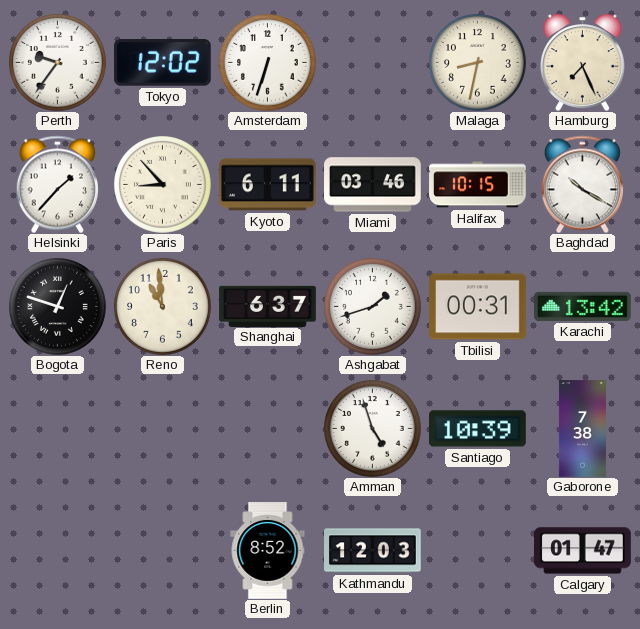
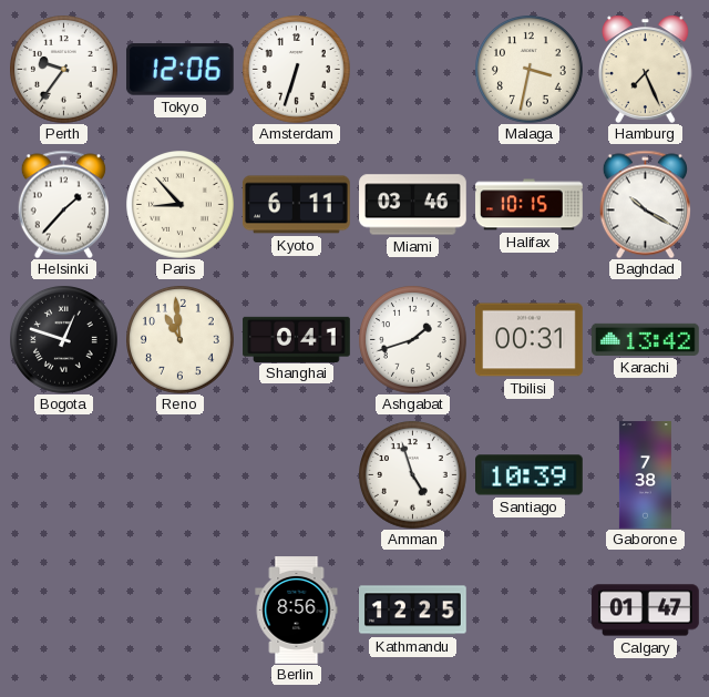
Tokyo: 12:02 -> 12:06 (179, 70)
Malaga: 8:32 -> 3:32 (530, 70)
Shanghai: 6:37 -> 0:41 (297, 339)
Berlin: 8:52 -> 8:56 (297, 611)
Kathmandu: 12:03 -> 12:25 (413, 611)
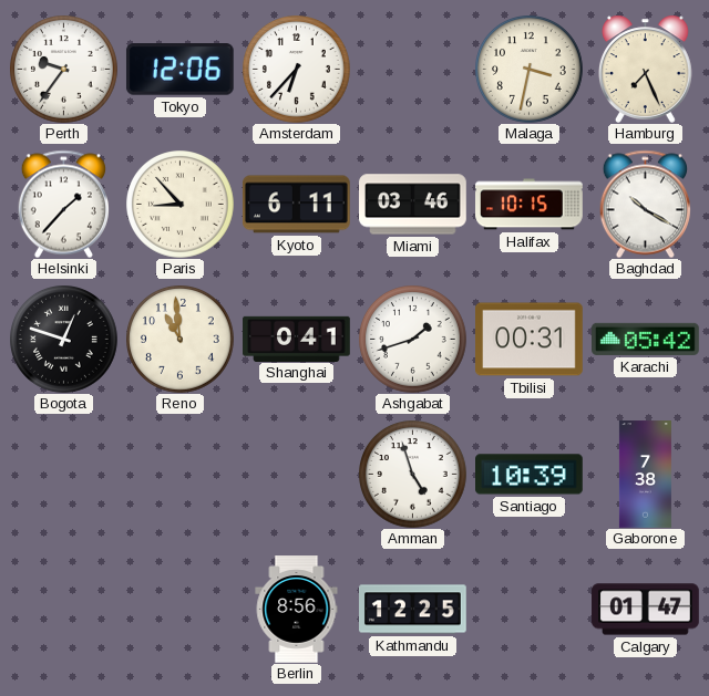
Amsterdam: 6:33 -> 6:37 (297, 70)
Karachi: 13:42 -> 05:42 (646, 339)
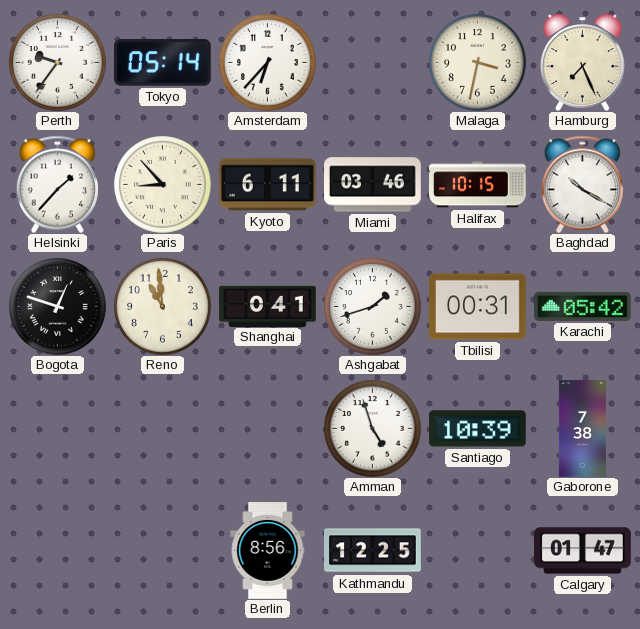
Tokyo: 12:06 -> 05:14 (162, 63)
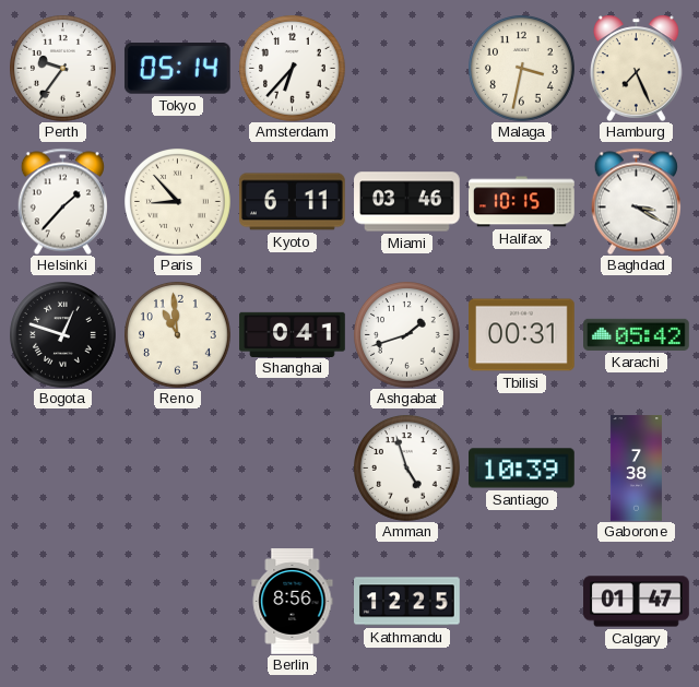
Baghdad: 10:20 -> 3:20 (636, 201)
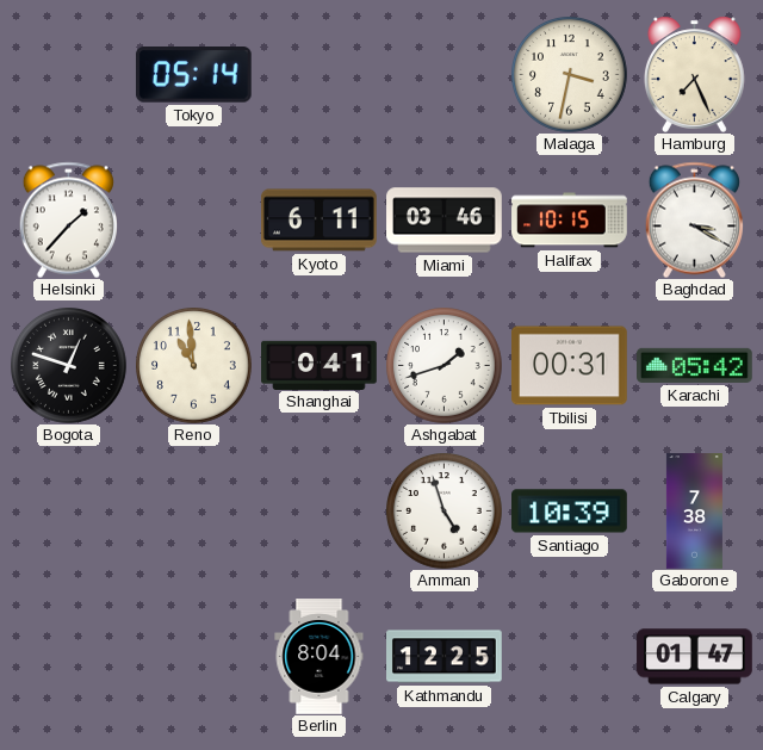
Perth: 9:36 -> none (63, 69)
Amsterdam: 6:37 -> none (293, 69)
Paris: 8:53 -> none (178, 202)
Berlin: 8:56 -> 8:04 (320, 657)
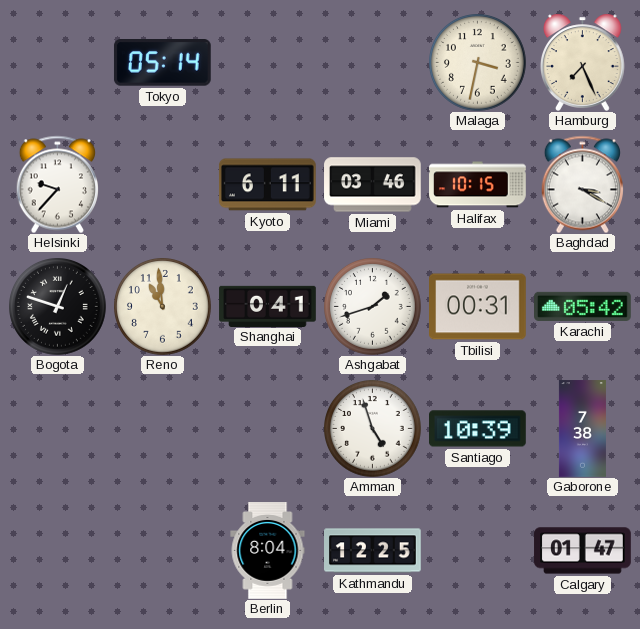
Helsinki: 1:37 -> 9:37 (57, 184)
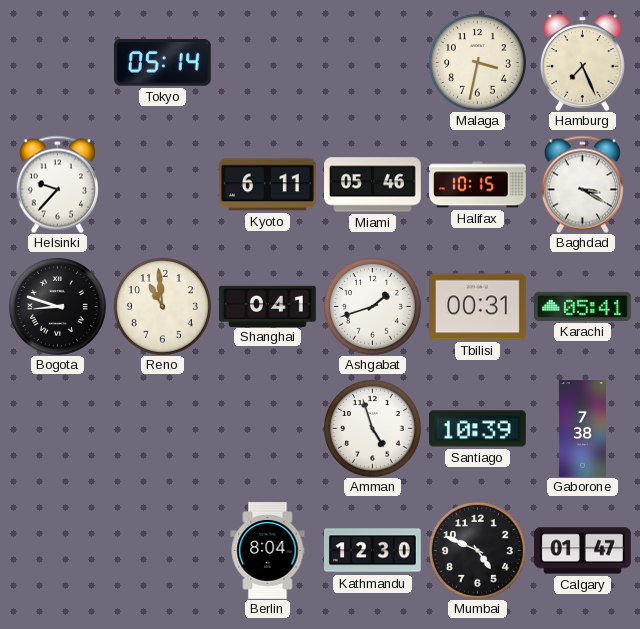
Miami: 03:46 -> 05:46 (373, 185)
Bogota: 12:48 -> 8:48 (58, 307)
Karachi: 05:42 -> 05:41 (583, 306)
Kathmandu: 12:25 -> 12:30 (373, 551)
Mumbai: none -> 4:49 (478, 551)
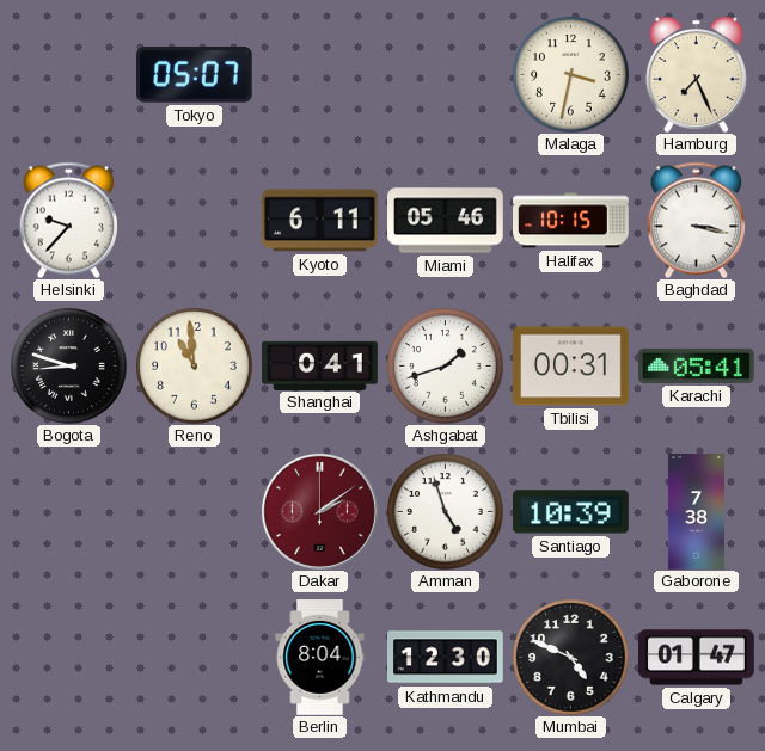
Tokyo: 05:14 -> 05:07 (194, 75)
Baghdad: 3:20 -> 3:17 (696, 220)
Dakar: none -> 2:09 (319, 511)
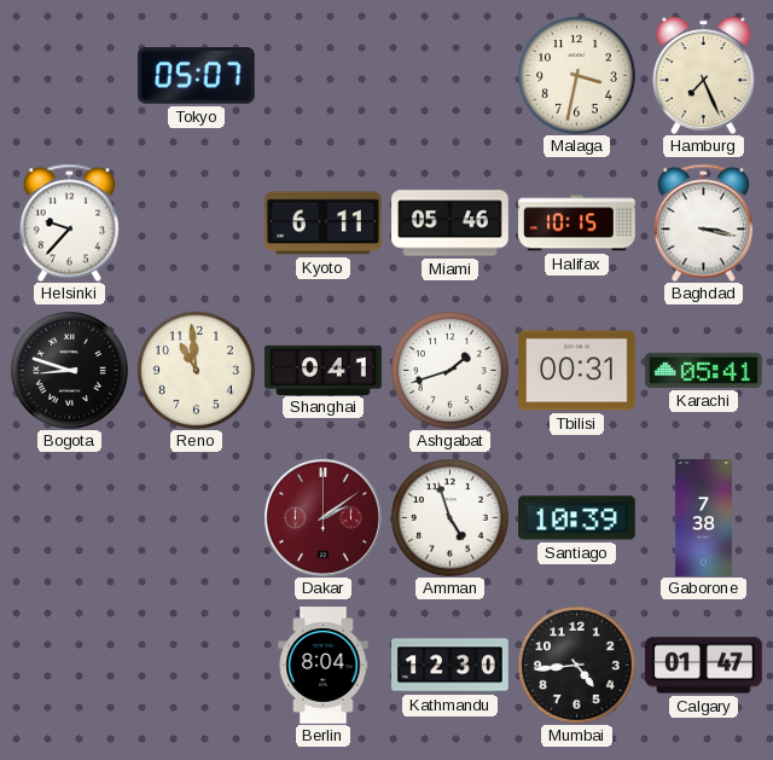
Mumbai: 4:49 -> 4:44 (577, 666)
